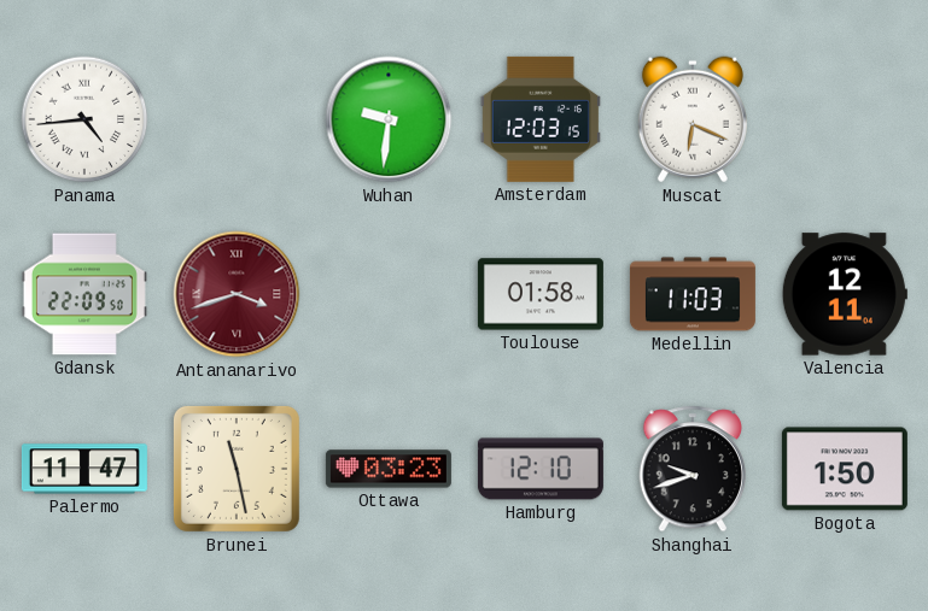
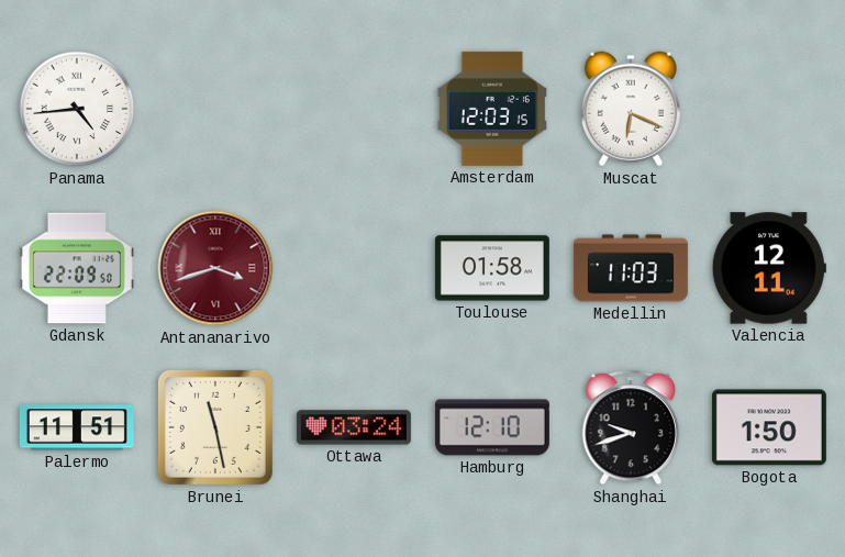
Wuhan: 9:31 -> none (389, 119)
Palermo: 11:47 -> 11:51 (77, 427)
Ottawa: 03:23 -> 03:24 (354, 427)
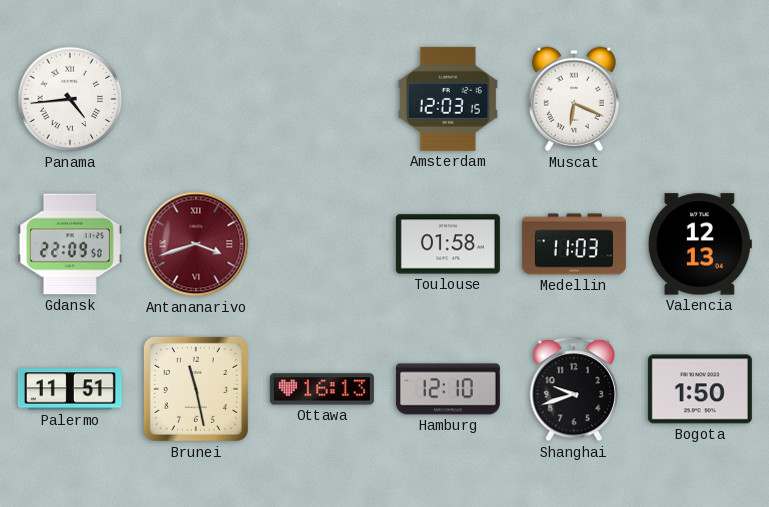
Valencia: 12:11 -> 12:13 (700, 244)
Ottawa: 03:24 -> 16:13 (322, 389)
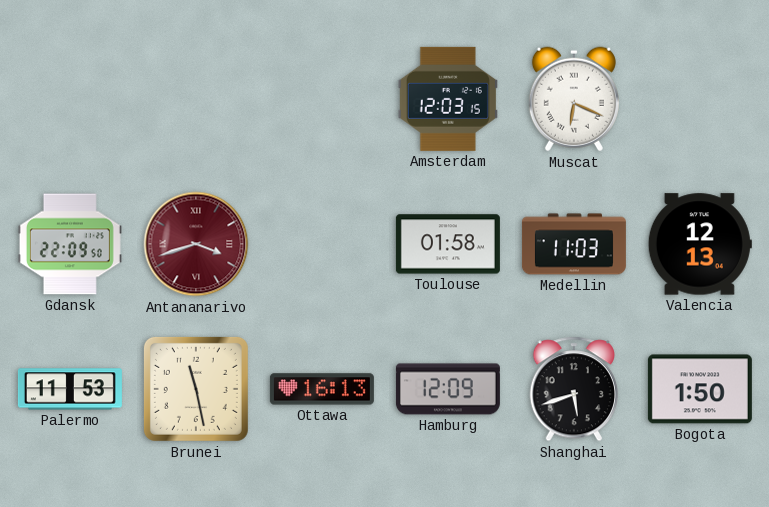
Panama: 4:44 -> none (70, 99)
Palermo: 11:51 -> 11:53 (70, 389)
Hamburg: 12:10 -> 12:09 (448, 389)
Shanghai: 9:42 -> 5:42 (573, 389)
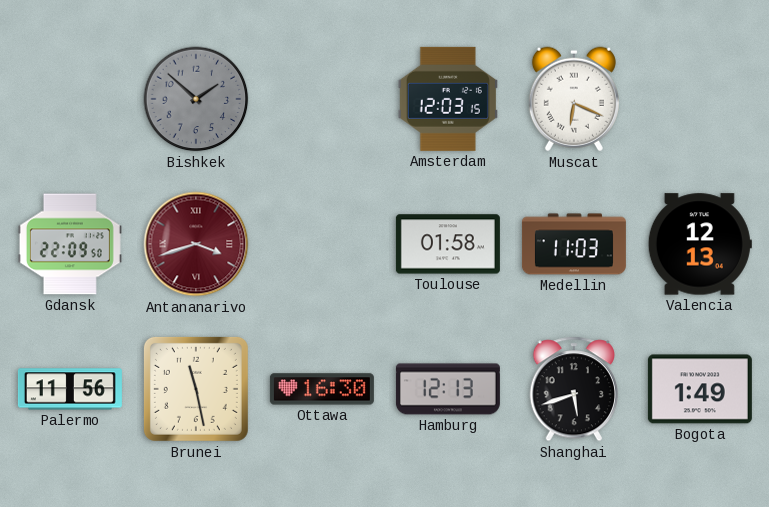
Bishkek: none -> 1:52 (196, 99)
Palermo: 11:53 -> 11:56 (70, 389)
Ottawa: 16:13 -> 16:30 (322, 389)
Hamburg: 12:09 -> 12:13 (448, 389)
Bogota: 1:50 -> 1:49 (700, 389)
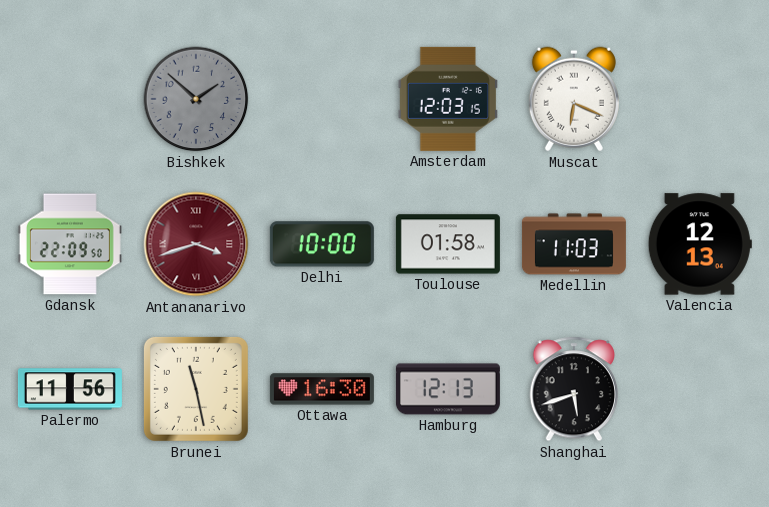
Delhi: none -> 10:00 (322, 244)
Bogota: 1:49 -> none (700, 389)
